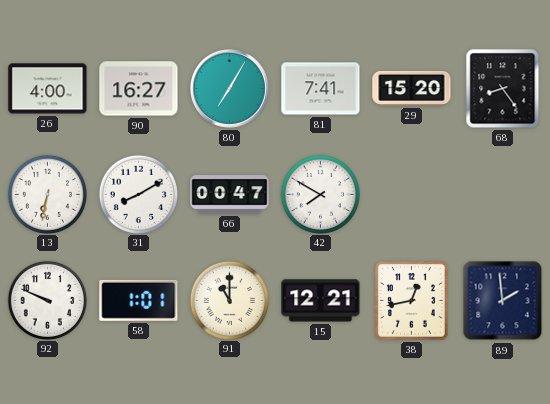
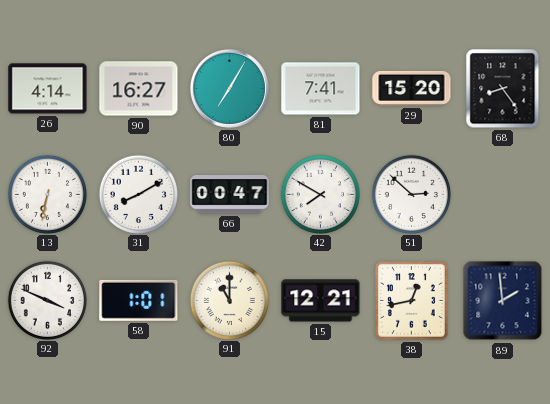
26: 4:00 -> 4:14 (48, 89)
51: none -> 2:52 (411, 194)
92: 9:49 -> 3:49 (47, 300)
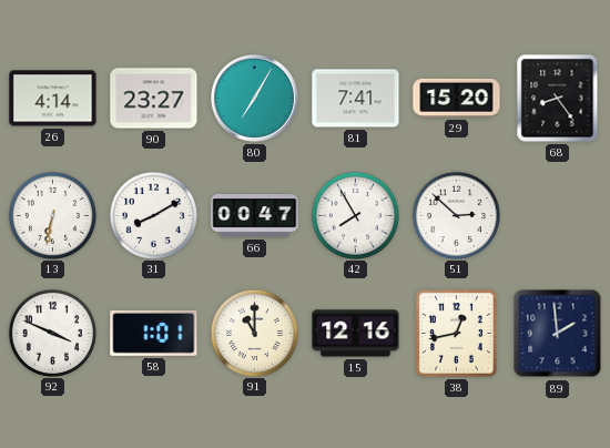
90: 16:27 -> 23:27 (154, 99)
42: 7:50 -> 7:55 (355, 215)
15: 12:21 -> 12:16 (356, 334)
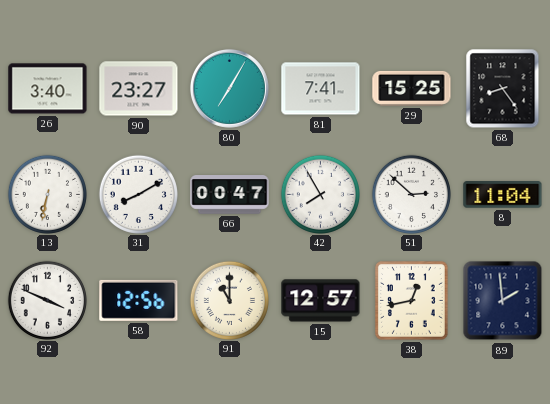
26: 4:14 -> 3:40 (48, 89)
29: 15:20 -> 15:25 (412, 88)
8: none -> 11:04 (503, 195)
58: 1:01 -> 12:56 (139, 300)
15: 12:16 -> 12:57 (321, 301)
